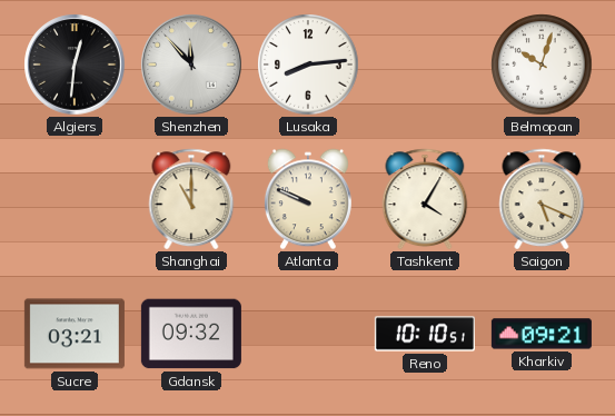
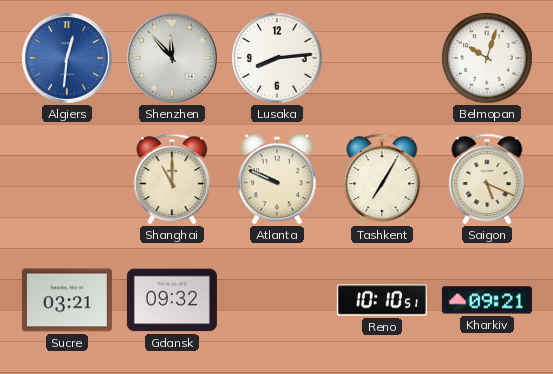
Algiers dial: black -> blue (67, 58)
Tashkent: 4:05 -> 7:05 (382, 179)
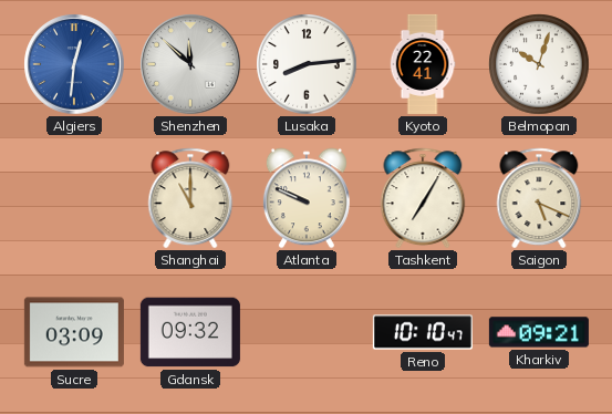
Shenzhen: 11:53 -> 11:52 (190, 64)
Kyoto: none -> 22:41 (423, 64)
Sucre: 03:21 -> 03:09 (74, 332)
Reno: 10:10:51 -> 10:10:47 (423, 332)
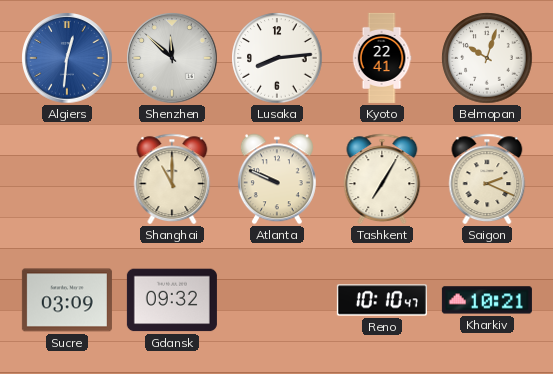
Saigon: 5:19 -> 2:19 (487, 179)
Kharkiv: 09:21 -> 10:21 (487, 300)
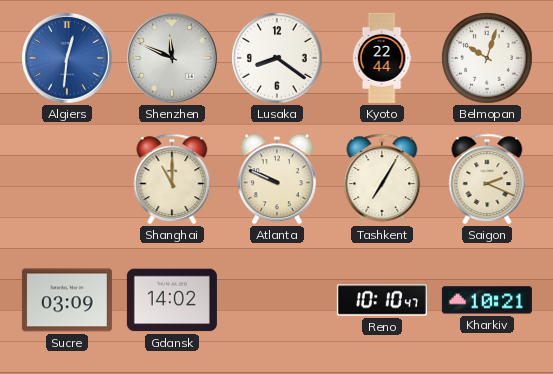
Shenzhen: 11:52 -> 11:49 (172, 58)
Lusaka: 8:14 -> 8:21 (277, 58)
Kyoto: 22:41 -> 22:44 (382, 58)
Gdansk: 09:32 -> 14:02 (172, 300)
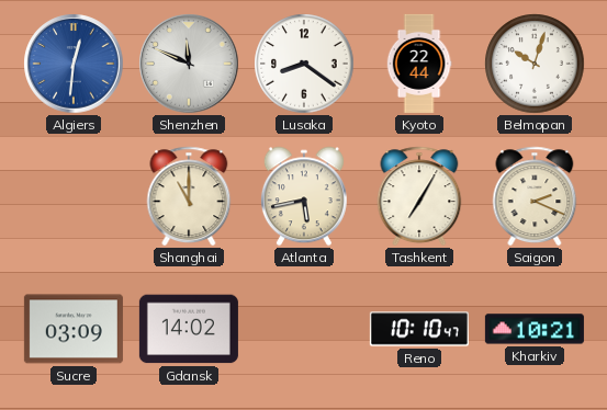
Atlanta: 9:49 -> 5:43 (304, 196)
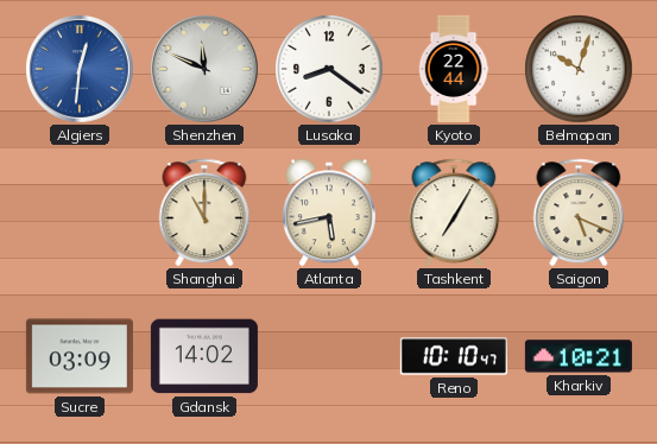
Saigon: 2:19 -> 5:19 (579, 213)
